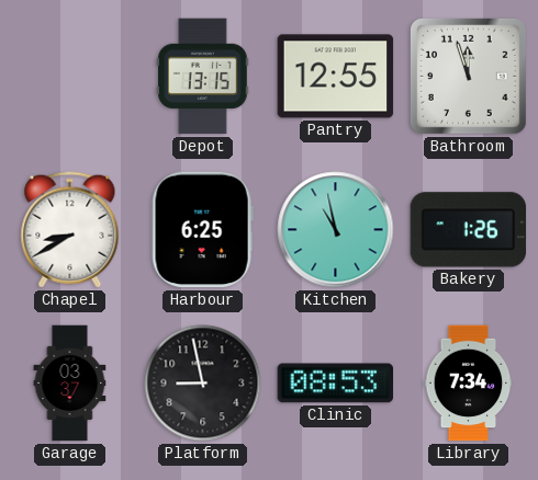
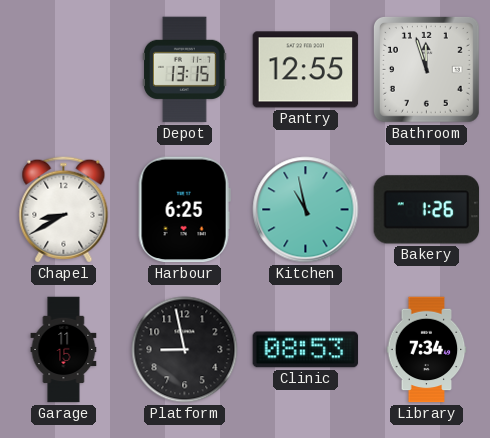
Garage: 03:37 -> 11:15 (64, 350)
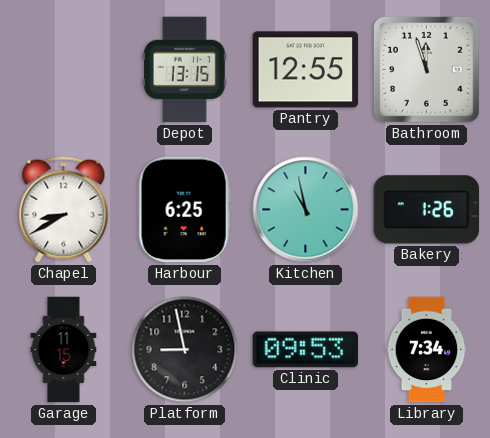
Clinic: 08:53 -> 09:53 (306, 350)
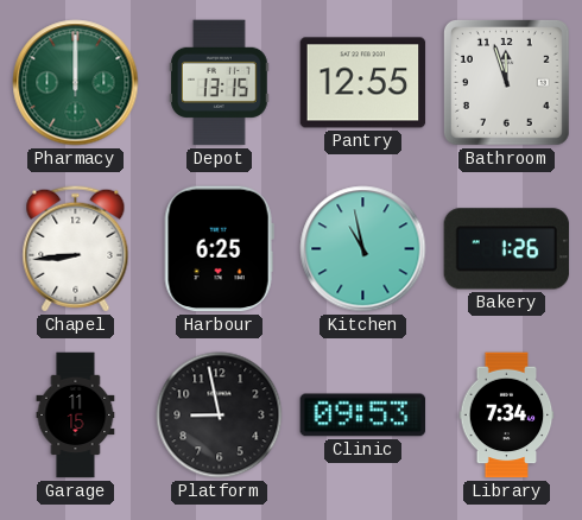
Pharmacy: none -> 12:00 (76, 83)
Chapel: 8:40 -> 8:44 (76, 249)
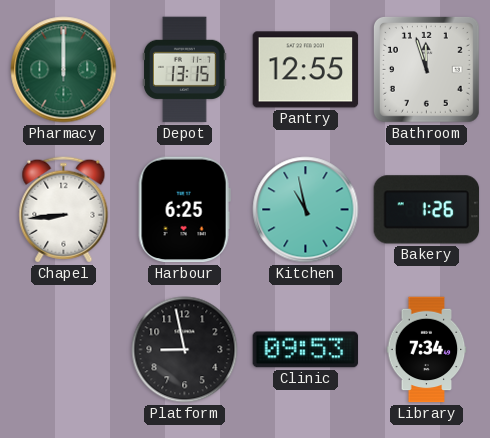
Garage: 11:15 -> none (76, 416)
